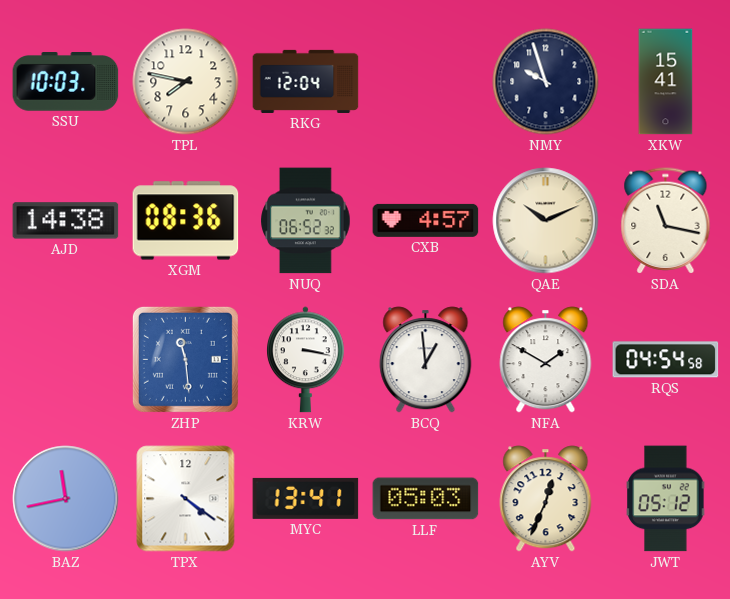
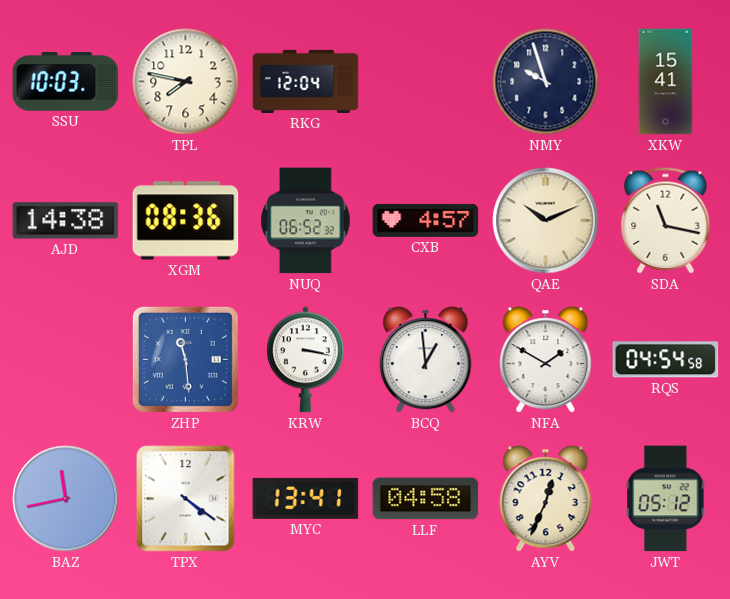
LLF: 05:03 -> 04:58 (426, 499)
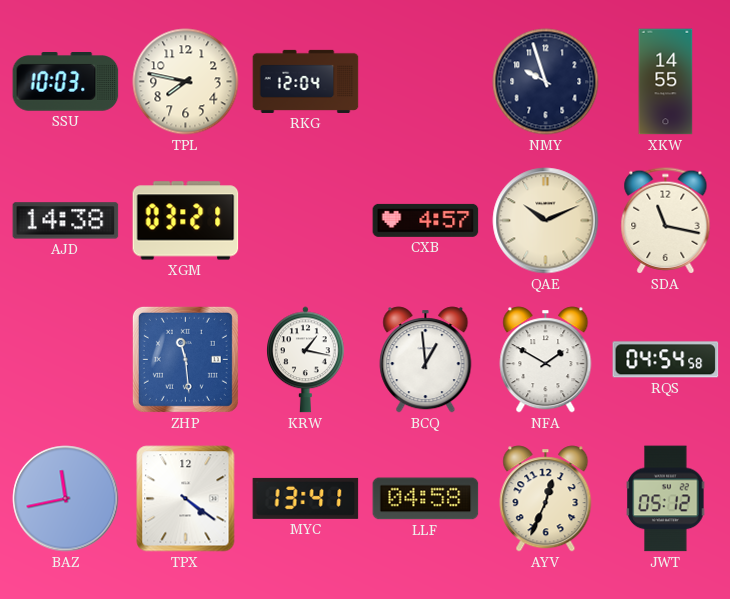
XKW: 15:41 -> 14:55 (666, 82)
XGM: 08:36 -> 03:21 (186, 221)
NUQ: 06:52 -> none (306, 221)
KRW: 3:17 -> 1:17 (306, 360)
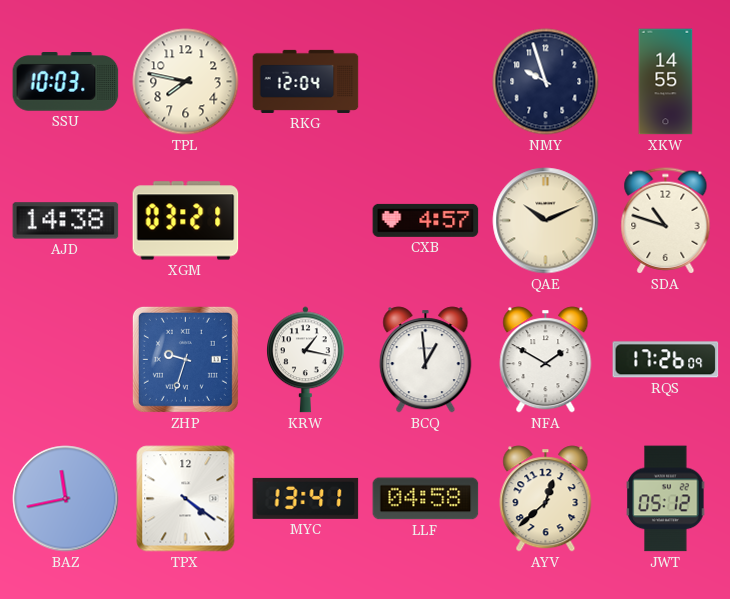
SDA: 11:17 -> 10:48 (666, 221)
ZHP: 11:29 -> 9:33 (185, 359)
RQS: 04:54 -> 17:26 (666, 360)
AYV: 12:34 -> 12:38 (546, 499)
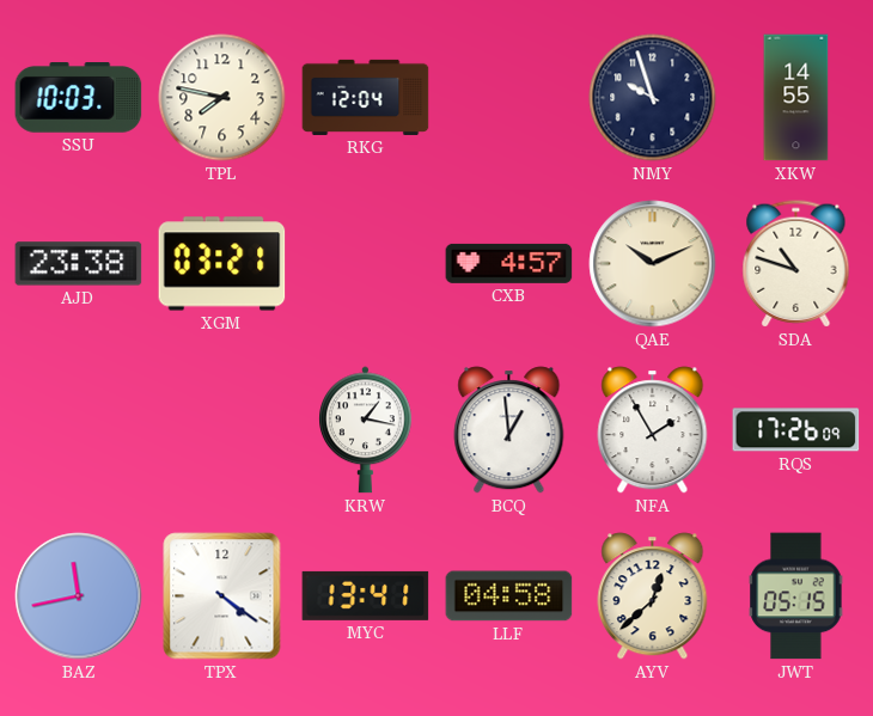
AJD: 14:38 -> 23:38 (79, 264)
ZHP: 9:33 -> none (185, 359)
NFA: 1:50 -> 1:55 (653, 430)
JWT: 05:12 -> 05:15 (796, 596)
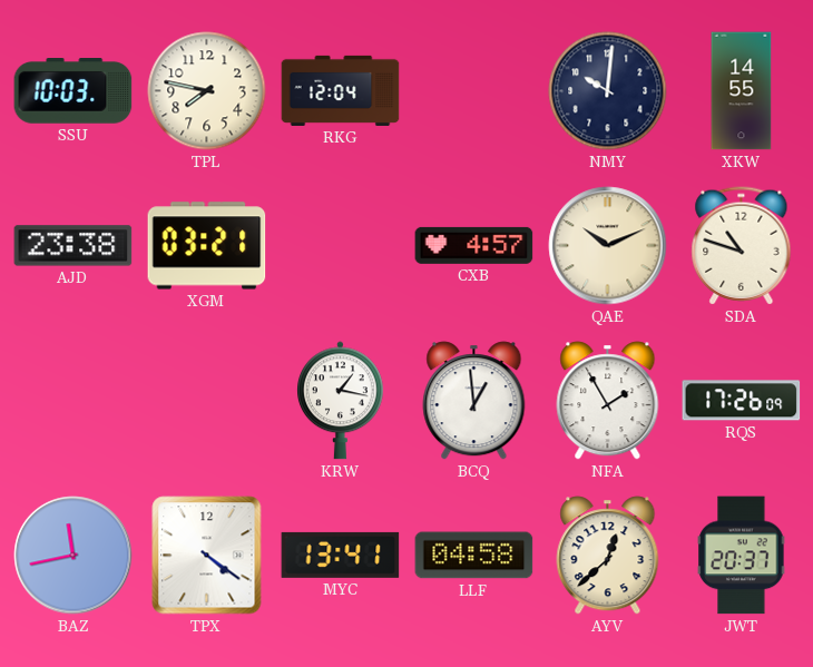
NMY: 9:57 -> 10:01 (608, 91)
JWT: 05:15 -> 20:37 (742, 556)
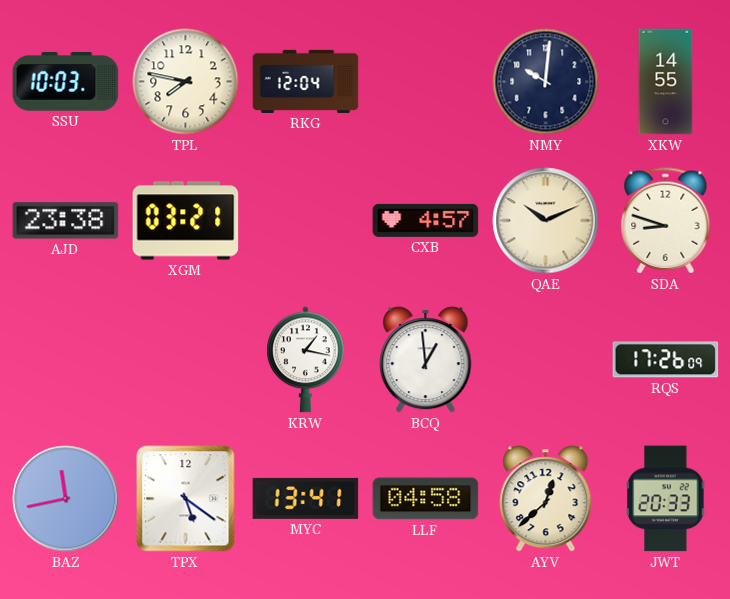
SDA: 10:48 -> 8:48 (666, 221)
NFA: 1:55 -> none (608, 401)
TPX: 4:21 -> 5:21 (186, 499)
JWT: 20:37 -> 20:33 (666, 499)
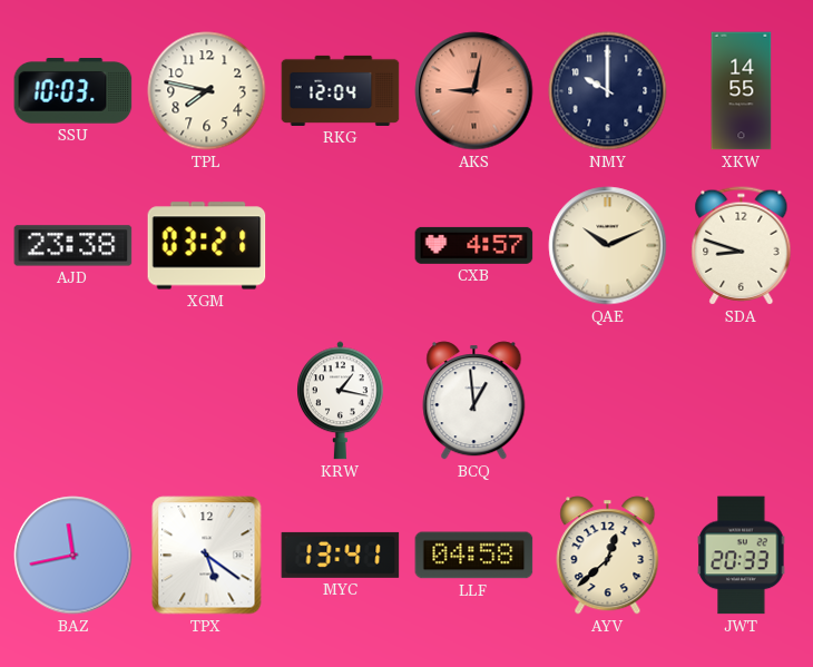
AKS: none -> 9:02 (474, 91)
NMY: 10:01 -> 10:00 (608, 91)
RQS: 17:26 -> none (666, 360)
